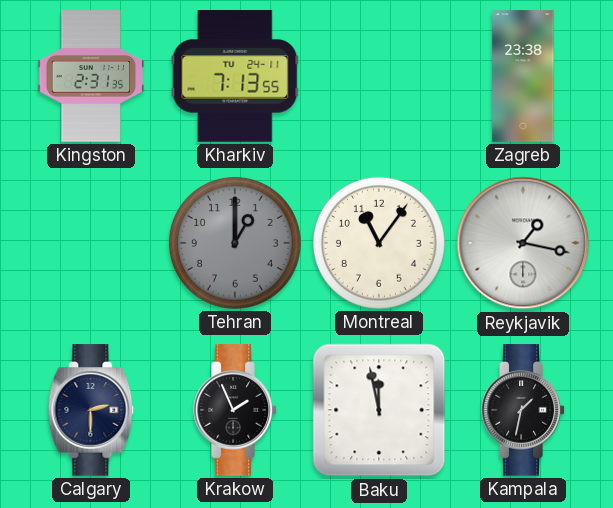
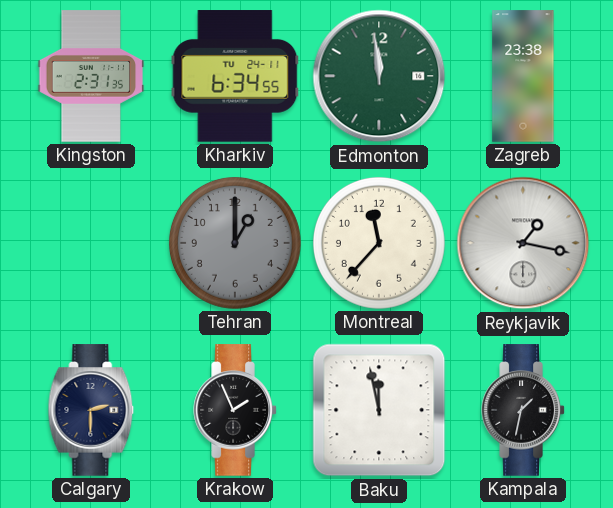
Kharkiv: 7:13 -> 6:34 (235, 76)
Edmonton: none -> 11:59 (379, 76)
Montreal: 11:06 -> 11:37 (379, 243)
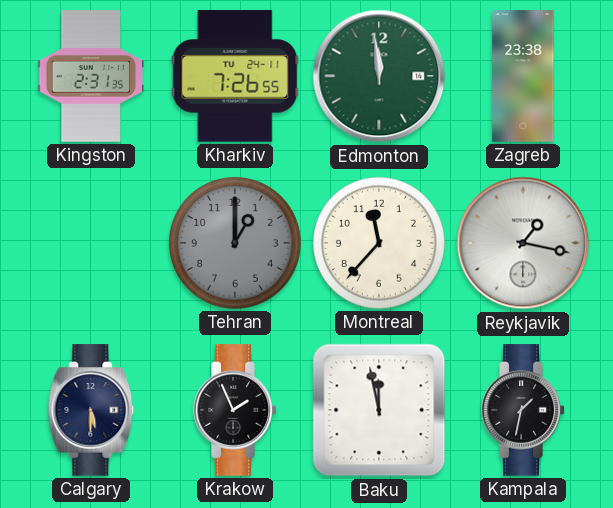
Kharkiv: 6:34 -> 7:26 (235, 76)
Calgary: 2:30 -> 5:30 (91, 410)
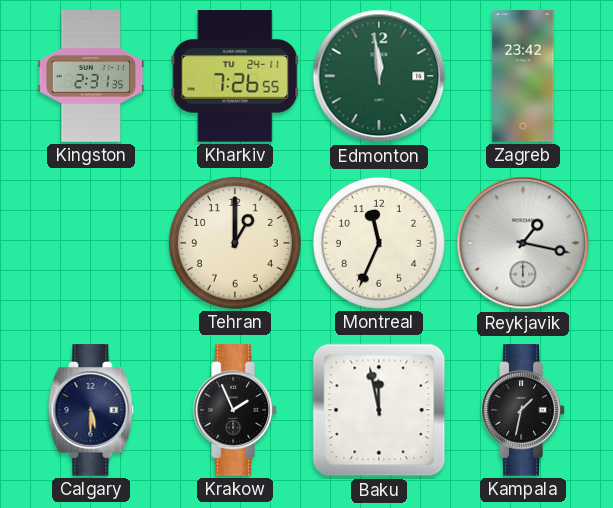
Zagreb: 23:38 -> 23:42 (523, 76)
Tehran dial: grey -> cream (235, 243)
Montreal: 11:37 -> 11:34 (379, 243)
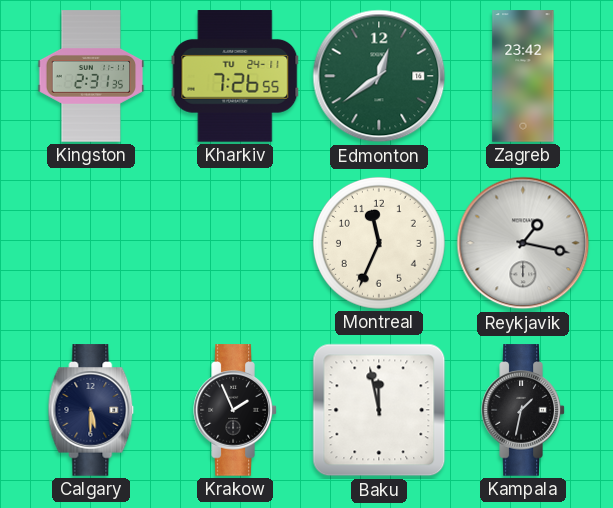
Edmonton: 11:59 -> 12:39 (379, 76)
Tehran: 1:00 -> none (235, 243)
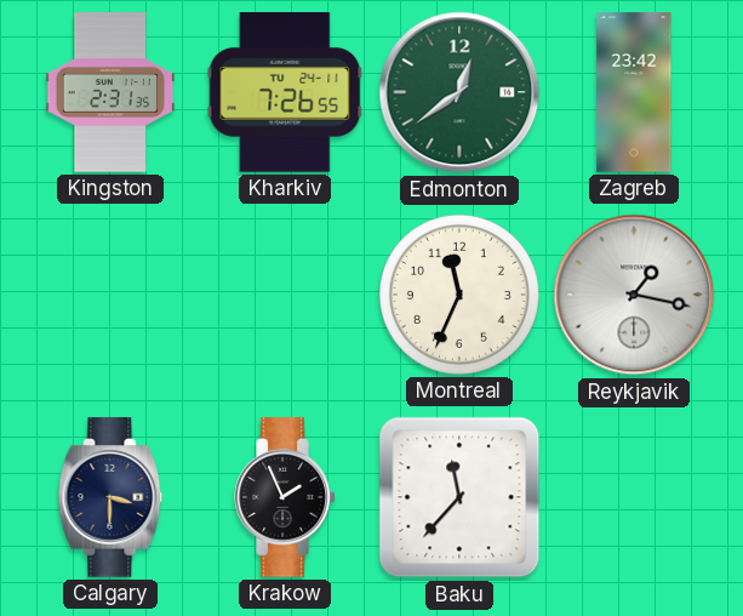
Calgary: 5:30 -> 3:30 (110, 497)
Baku: 11:58 -> 11:37 (459, 497)
Kampala: 1:32 -> none (523, 410)
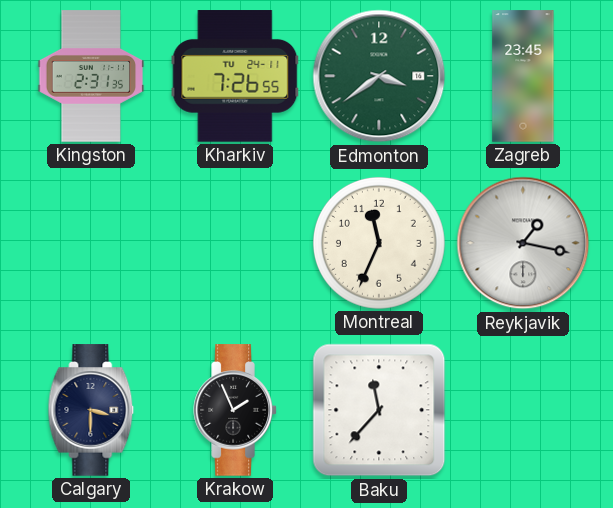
Edmonton: 12:39 -> 3:39 (379, 76)
Zagreb: 23:42 -> 23:45 (523, 76)
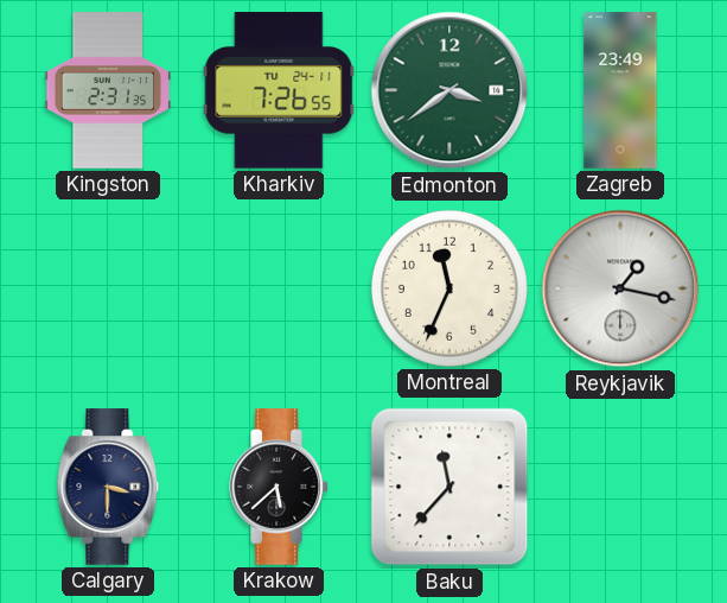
Zagreb: 23:45 -> 23:49 (620, 90)
Krakow: 1:56 -> 5:38 (279, 487)
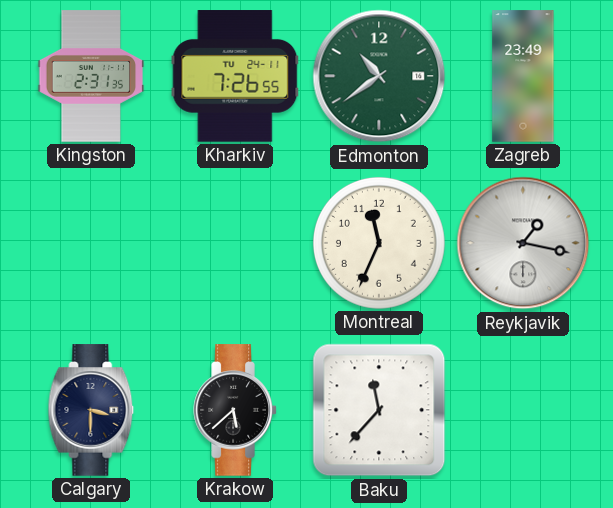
Edmonton: 3:39 -> 10:39 (379, 76)
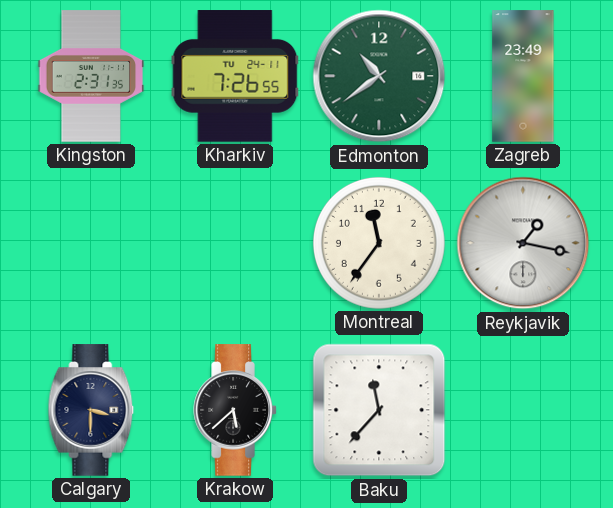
Montreal: 11:34 -> 11:36 (379, 243)
